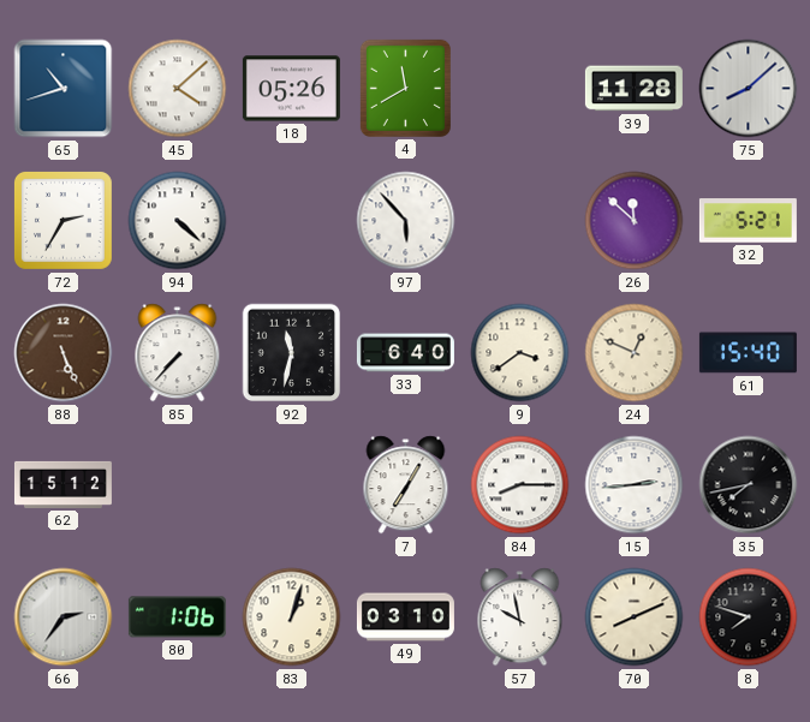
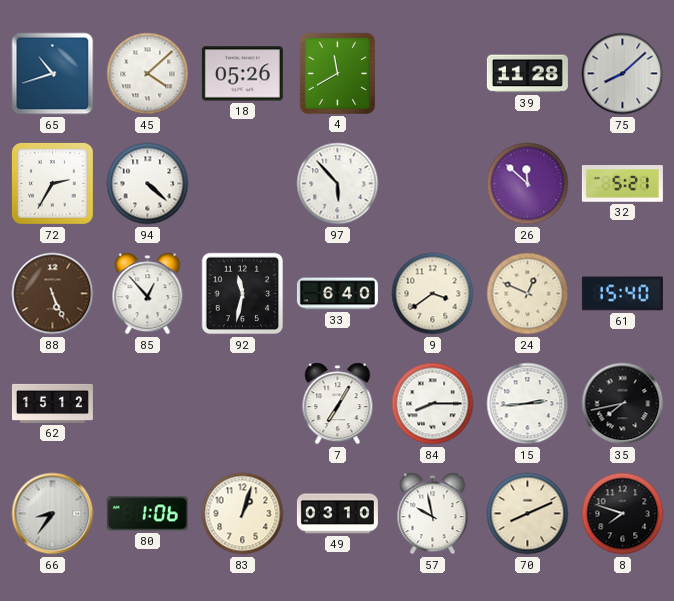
85: 7:37 -> 12:53 (148, 294)
66: 2:36 -> 8:36 (53, 514)
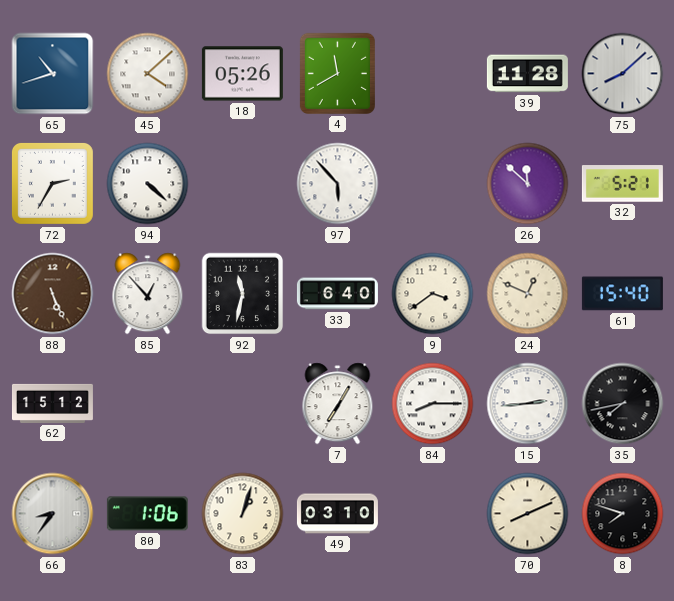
57: 9:58 -> none (433, 514)
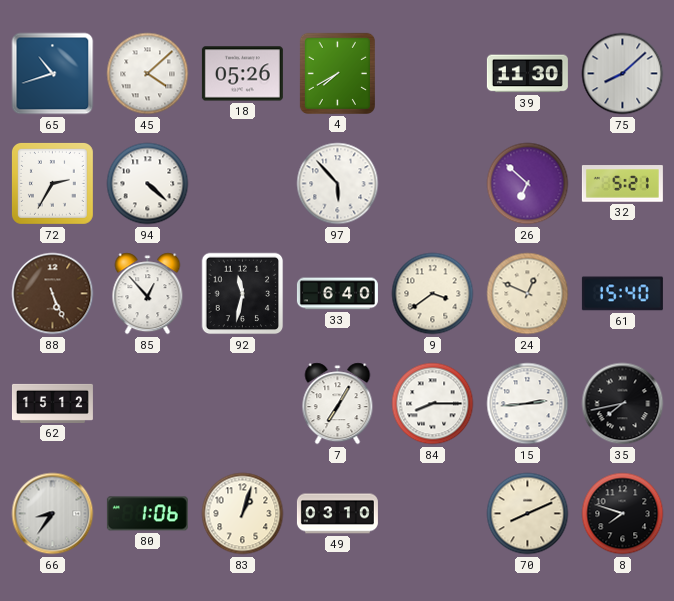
4: 11:40 -> 7:40 (337, 73)
39: 11:28 -> 11:30 (527, 74)
26: 11:52 -> 6:52 (528, 184)
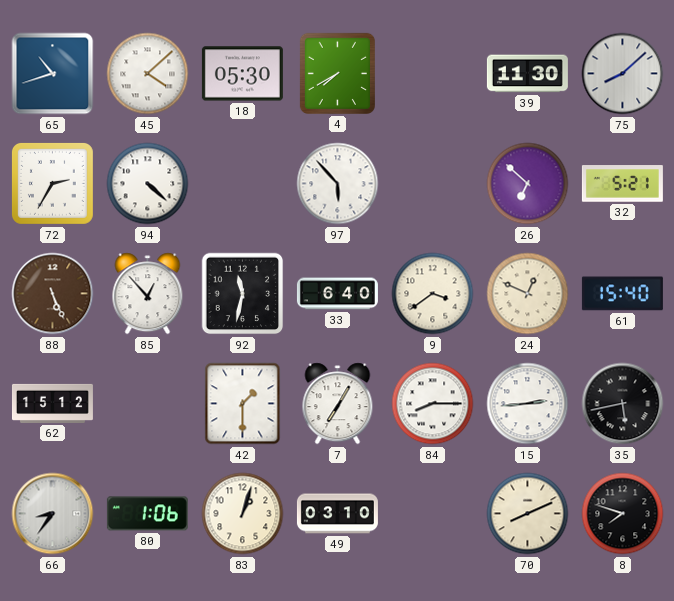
18: 05:26 -> 05:30 (242, 74)
42: none -> 1:30 (243, 404)
35: 7:43 -> 5:43 (623, 404)
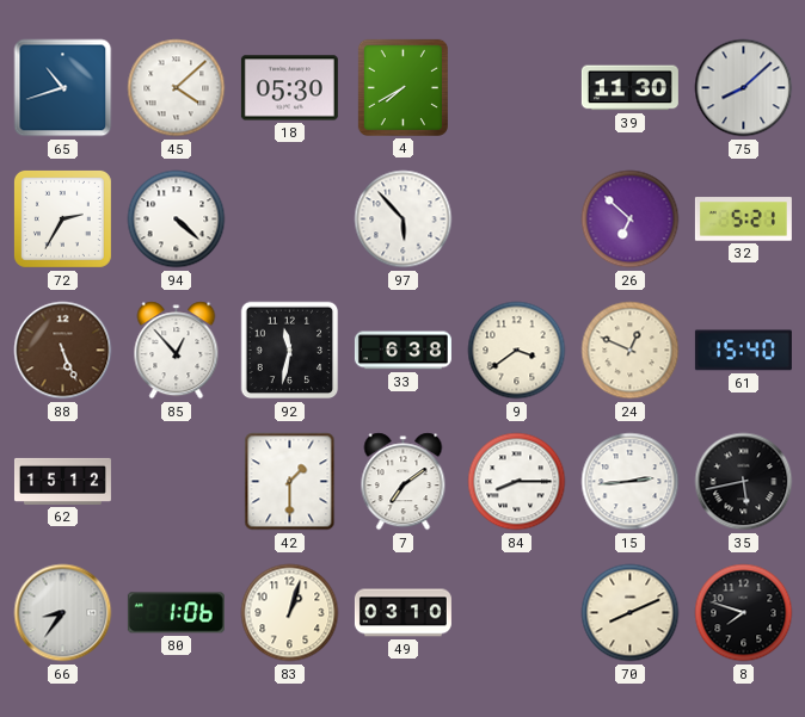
33: 6:40 -> 6:38 (402, 351)
7: 7:05 -> 7:09 (404, 482)
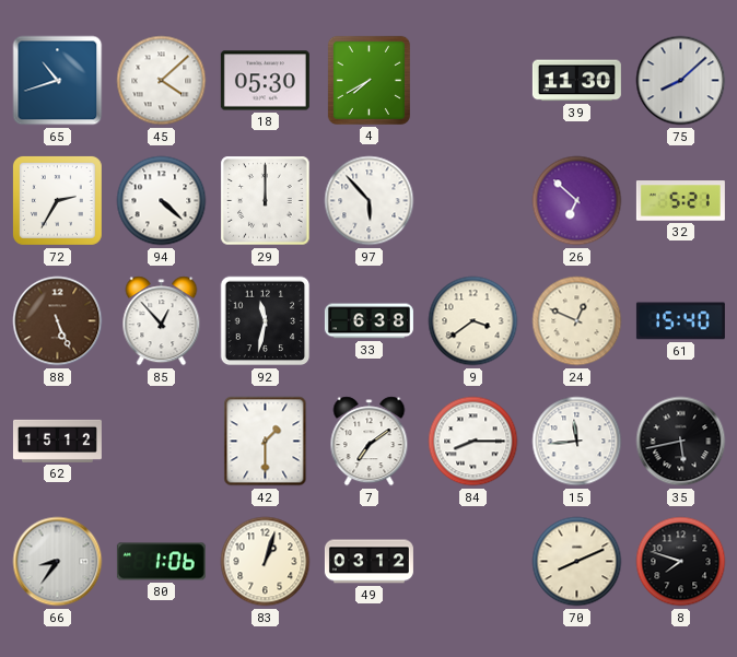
29: none -> 12:00 (266, 201)
15: 2:44 -> 11:44 (577, 442)
49: 03:10 -> 03:12 (368, 562)
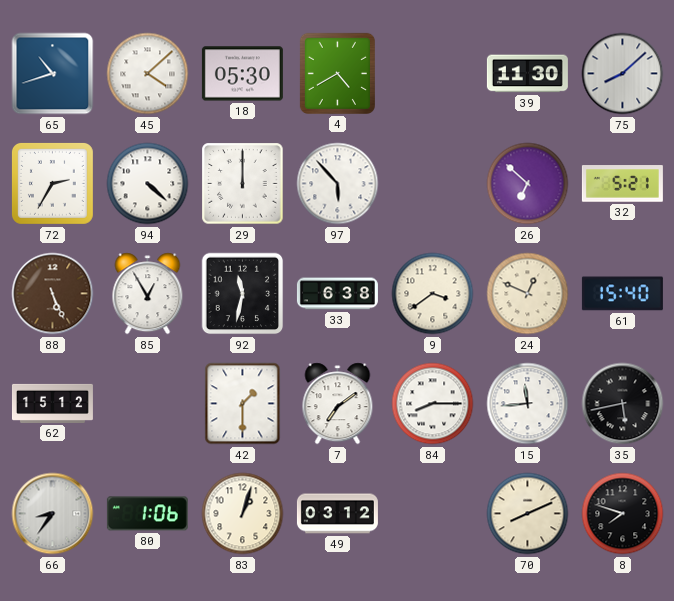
4: 7:40 -> 4:40 (337, 73)
85: 12:53 -> 12:55 (148, 294)
